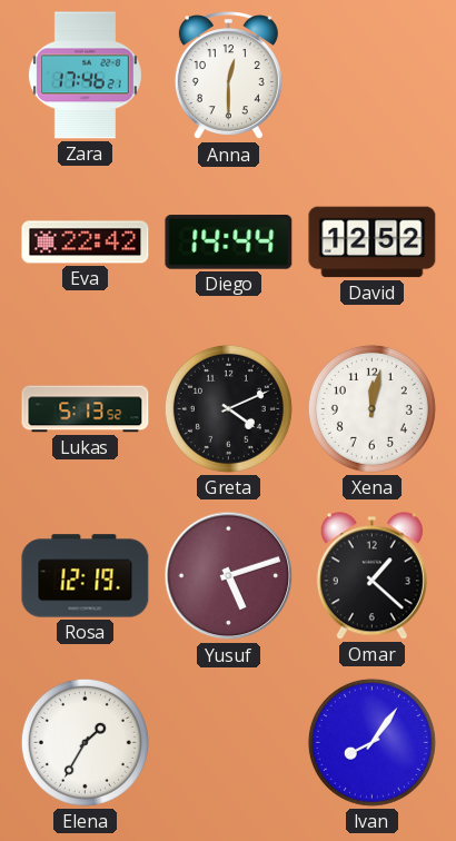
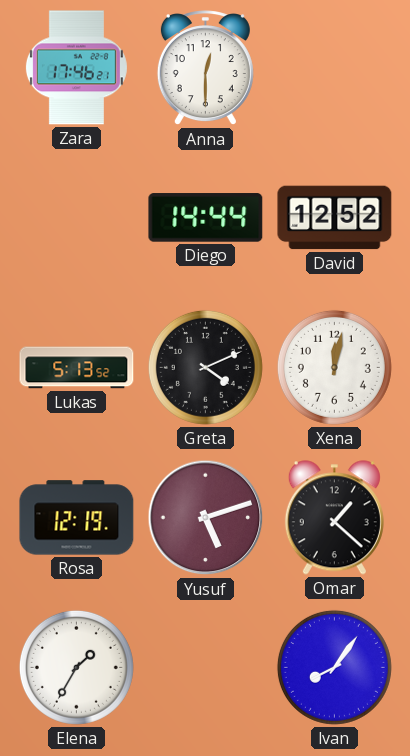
Eva: 22:42 -> none (86, 243)
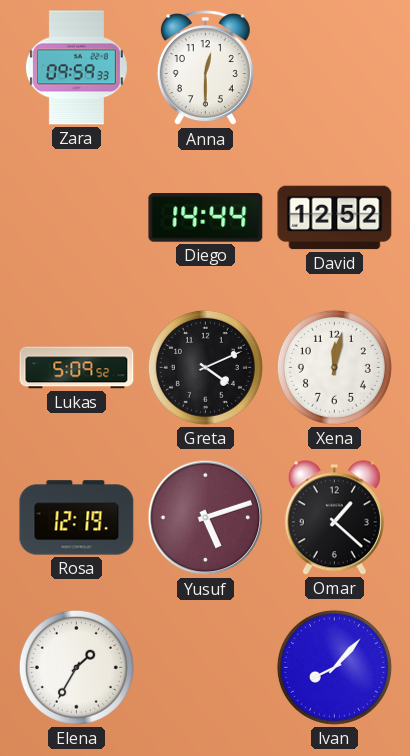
Zara: 17:46 -> 09:59 (76, 68)
Lukas: 5:13 -> 5:09 (77, 368)
Ivan: 8:06 -> 8:07 (334, 667)
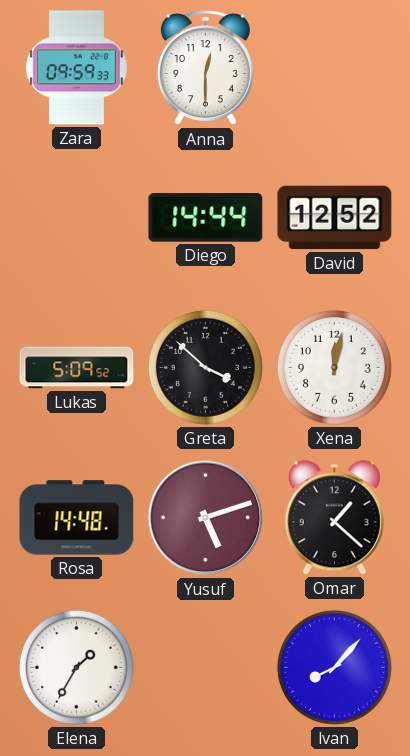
Greta: 4:11 -> 3:52 (205, 367)
Rosa: 12:19 -> 14:48 (77, 518)
